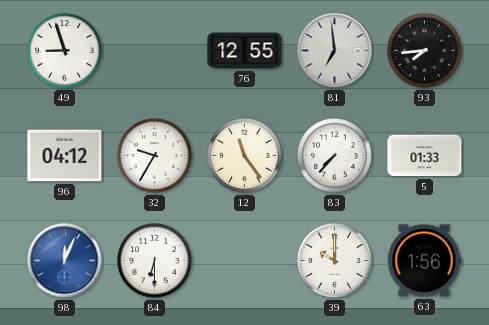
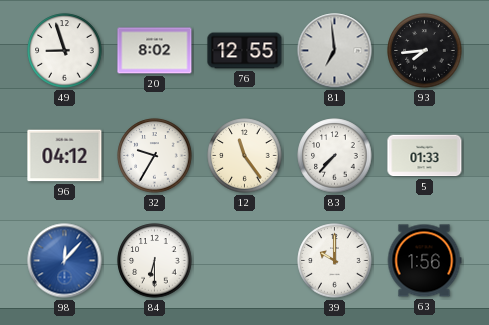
20: none -> 8:02 (155, 51)
98: 12:04 -> 12:07 (65, 261)
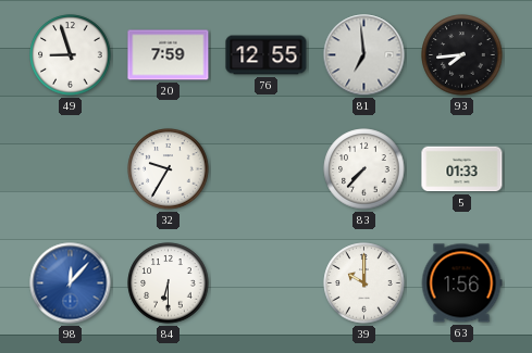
20: 8:02 -> 7:59 (169, 55)
96: 04:12 -> none (65, 156)
12: 11:24 -> none (245, 156)
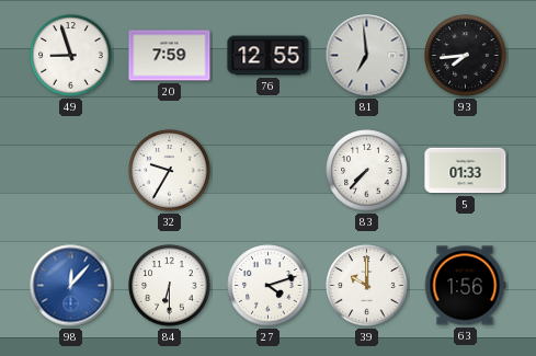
27: none -> 4:12 (269, 286)
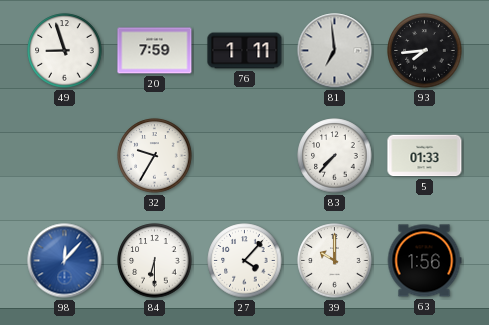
76: 12:55 -> 1:11 (245, 51)
27: 4:12 -> 4:07 (245, 261)
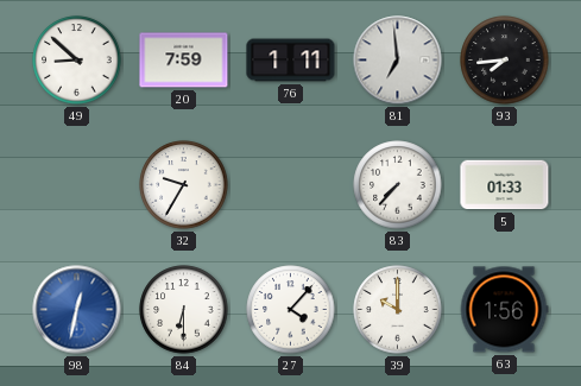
49: 8:57 -> 8:52 (77, 61)
98: 12:07 -> 12:32 (77, 310)
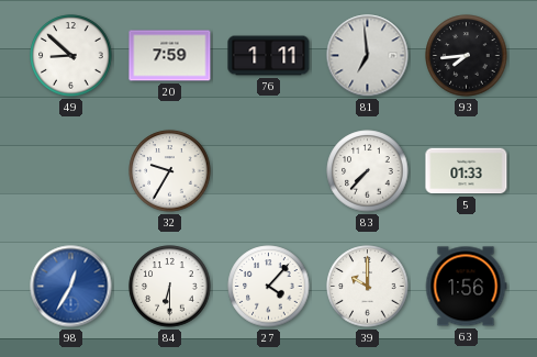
98: 12:32 -> 12:35 (71, 287)
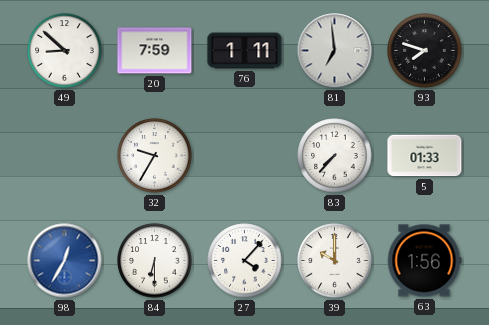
93: 7:44 -> 7:48 (425, 51)
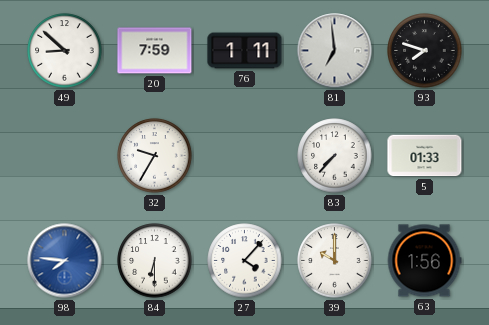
98: 12:35 -> 7:46 (65, 261)
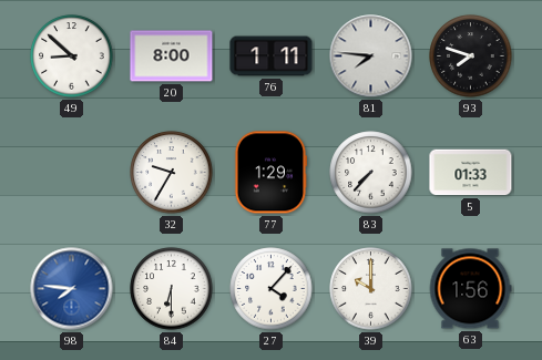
20: 7:59 -> 8:00 (172, 56)
81: 6:59 -> 7:46 (371, 56)
77: none -> 1:29 (270, 173)
